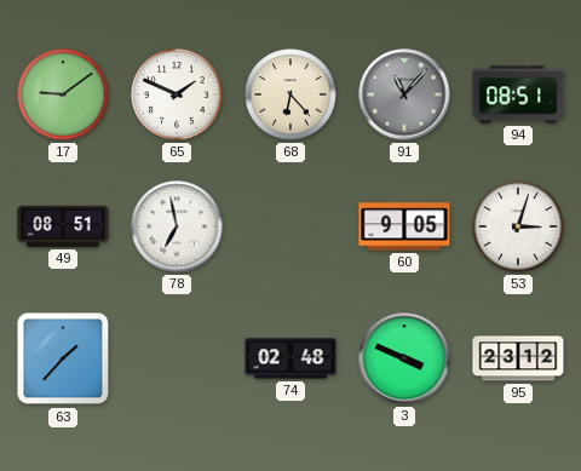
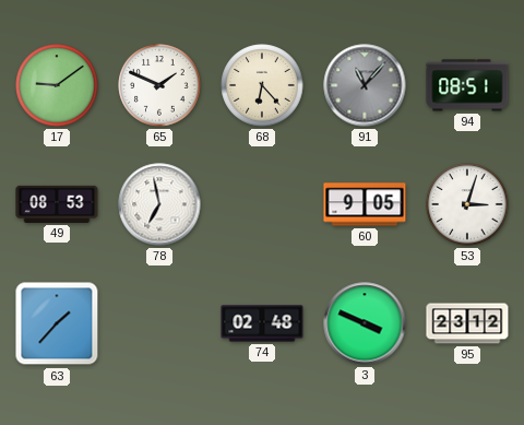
49: 08:51 -> 08:53 (57, 204)
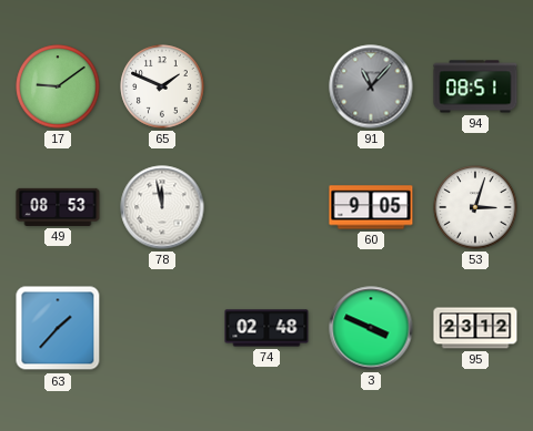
68: 6:23 -> none (262, 85)
78: 6:58 -> 11:58 (162, 207)
